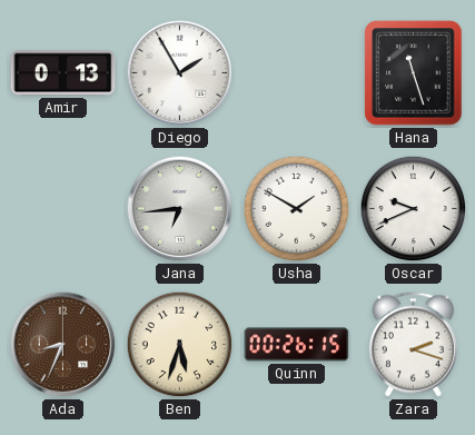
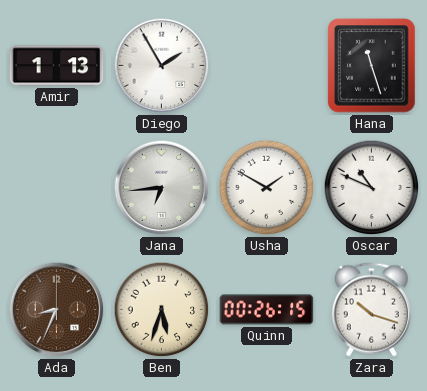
Amir: 0:13 -> 1:13 (57, 66)
Oscar: 9:41 -> 10:49 (372, 188)
Zara: 2:18 -> 10:18 (371, 310)
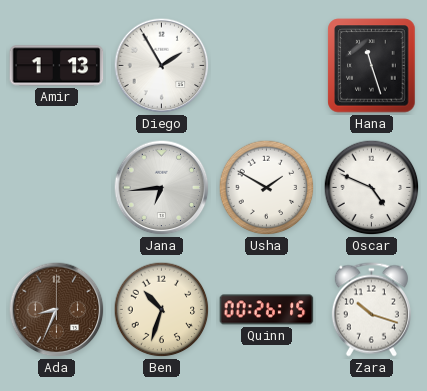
Oscar: 10:49 -> 4:49 (372, 188)
Ben: 5:33 -> 10:33 (162, 310)
